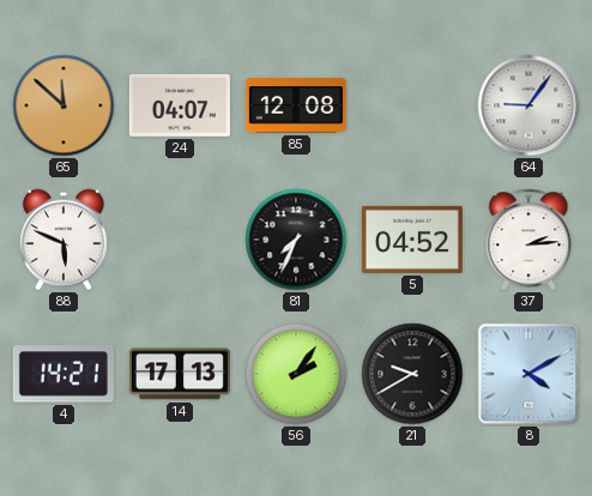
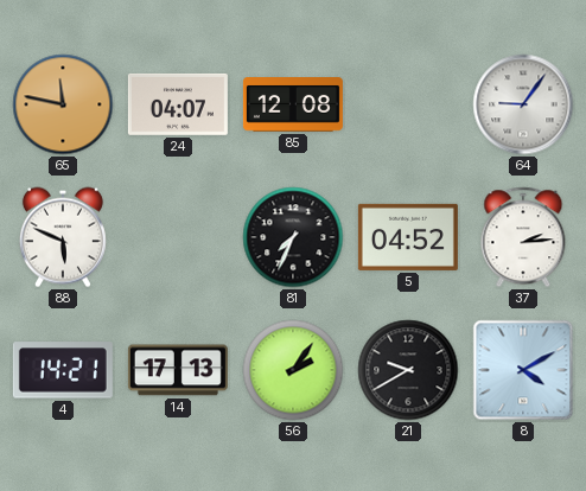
65: 11:52 -> 11:47 (63, 104)
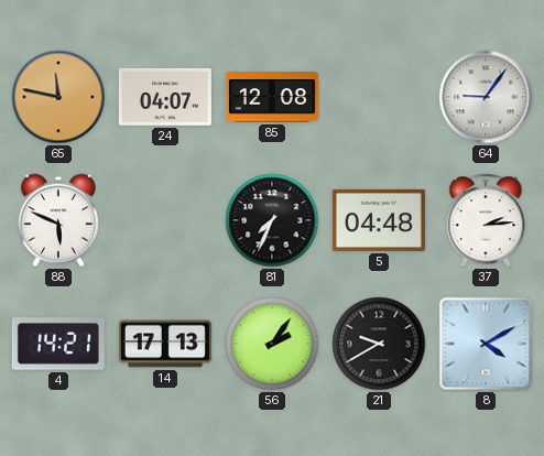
5: 04:52 -> 04:48 (379, 220)
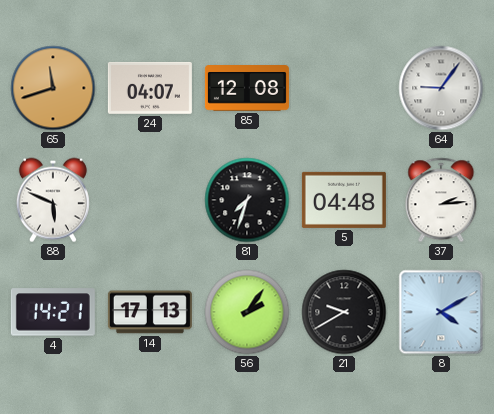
65: 11:47 -> 11:42 (53, 88)
81: 7:34 -> 7:33 (247, 200)
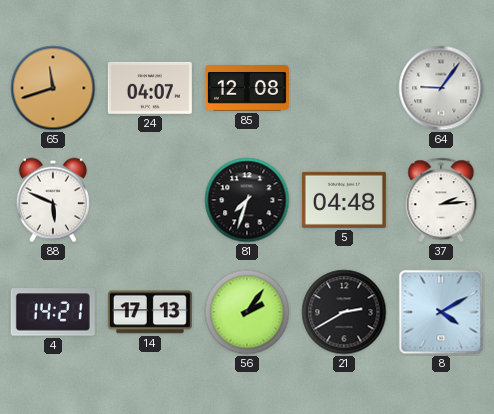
21: 9:40 -> 2:40 (344, 312)
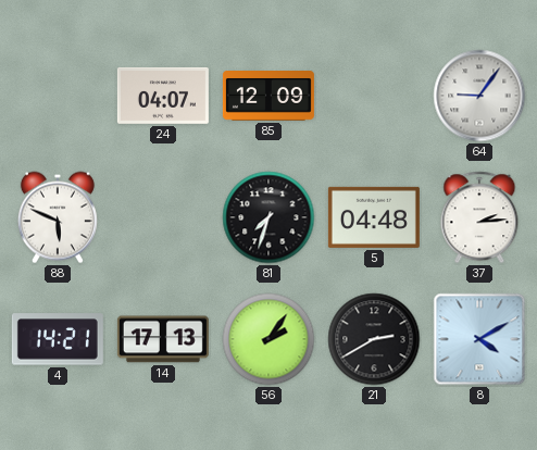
65: 11:42 -> none (53, 88)
85: 12:08 -> 12:09 (268, 96)
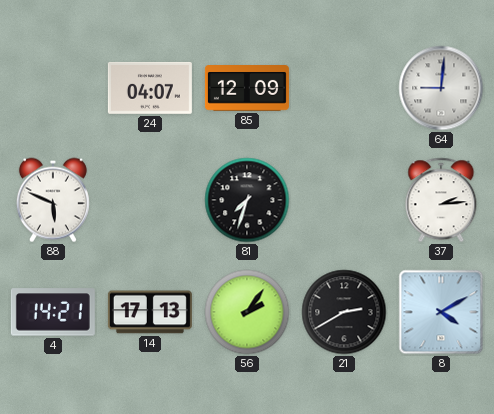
64: 9:06 -> 9:01 (441, 88)
5: 04:48 -> none (374, 217)
